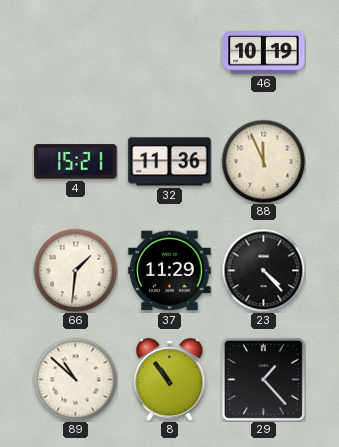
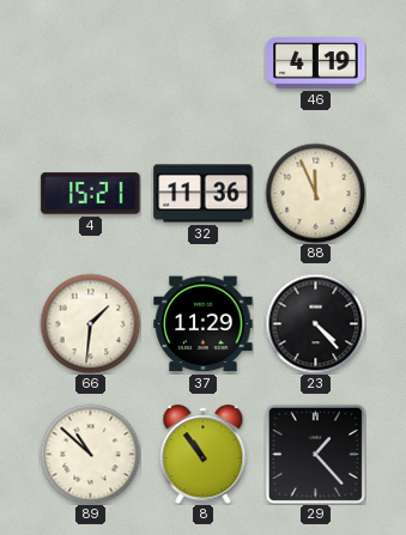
46: 10:19 -> 4:19 (316, 63)
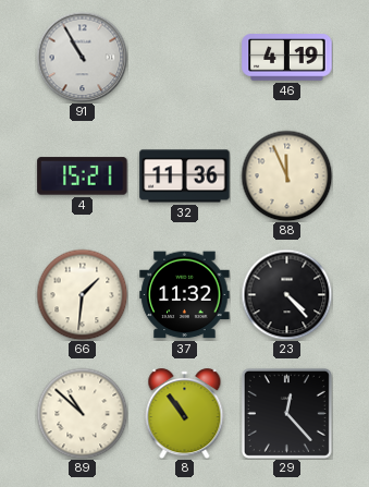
91: none -> 10:55 (82, 57)
37: 11:29 -> 11:32 (185, 295)
29: 1:23 -> 12:23 (286, 413)
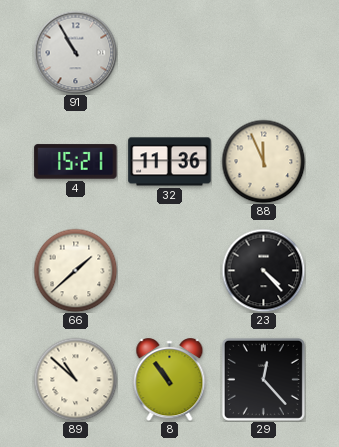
46: 4:19 -> none (287, 58)
66: 1:31 -> 1:38 (75, 270)
37: 11:32 -> none (185, 295)
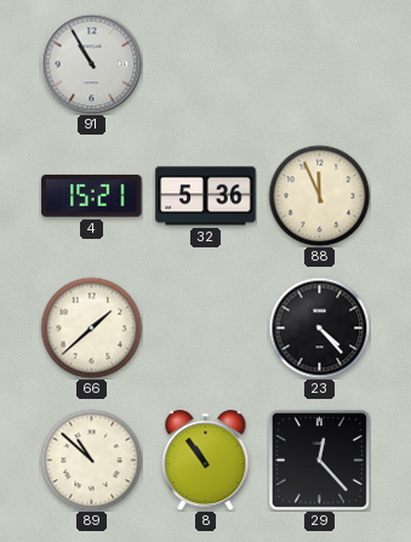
32: 11:36 -> 5:36 (206, 196)
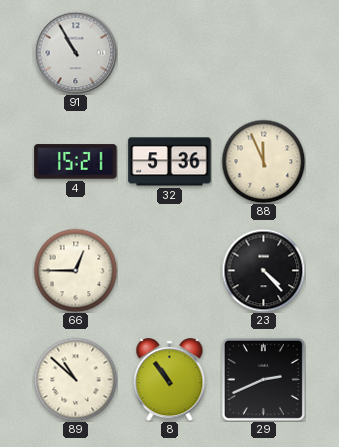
66: 1:38 -> 12:45 (75, 270)
29: 12:23 -> 2:41 (263, 379)
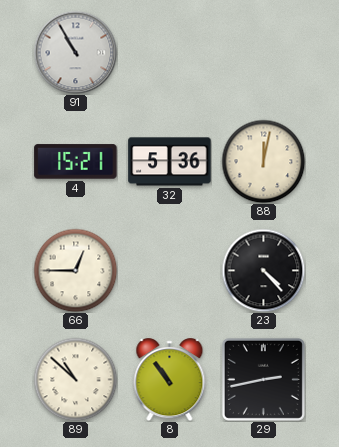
88: 11:56 -> 12:02 (263, 161)
29: 2:41 -> 2:43 (263, 379)
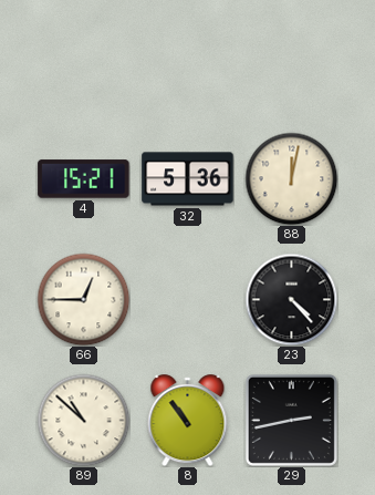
91: 10:55 -> none (75, 52)
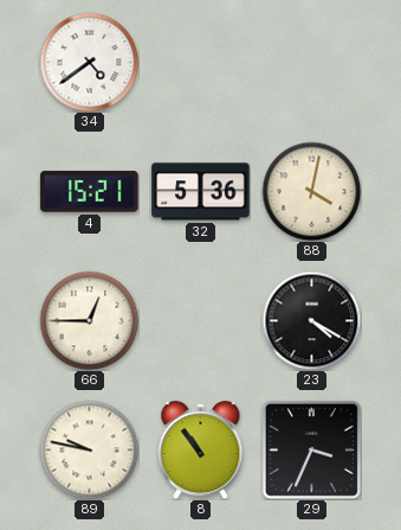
34: none -> 4:39 (89, 62)
88: 12:02 -> 4:02 (311, 191)
23: 4:23 -> 4:20 (311, 320)
89: 10:52 -> 9:47 (89, 449)
29: 2:43 -> 3:34 (311, 449)
